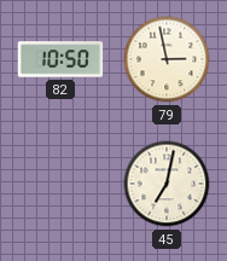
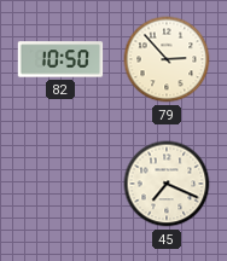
79: 2:58 -> 2:53 (167, 59)
45: 7:02 -> 7:19 (167, 184)
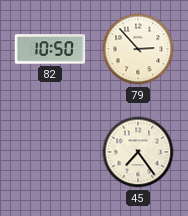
45: 7:19 -> 7:24 (138, 152)
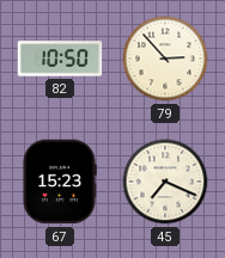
67: none -> 15:23 (60, 182)
45: 7:24 -> 7:19 (165, 182)
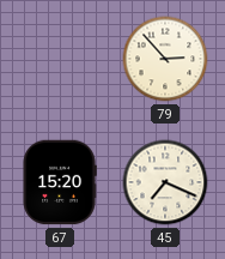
82: 10:50 -> none (60, 59)
67: 15:23 -> 15:20 (60, 182)
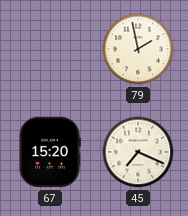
79: 2:53 -> 1:58 (138, 49)
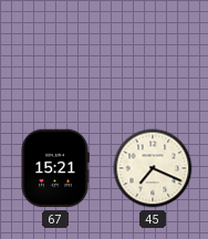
79: 1:58 -> none (138, 49)
67: 15:20 -> 15:21 (55, 168)
